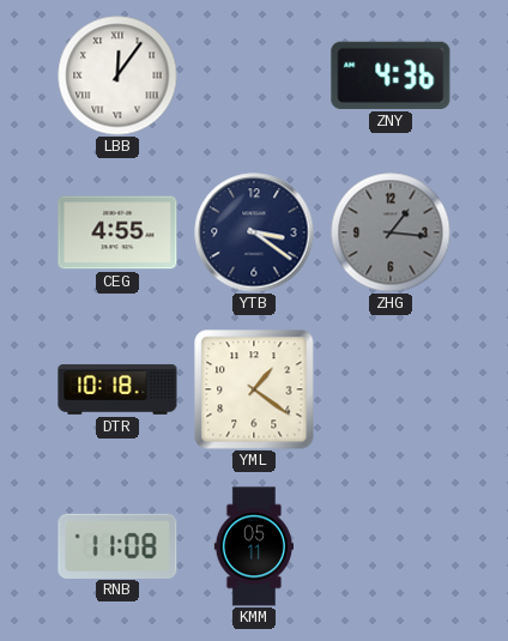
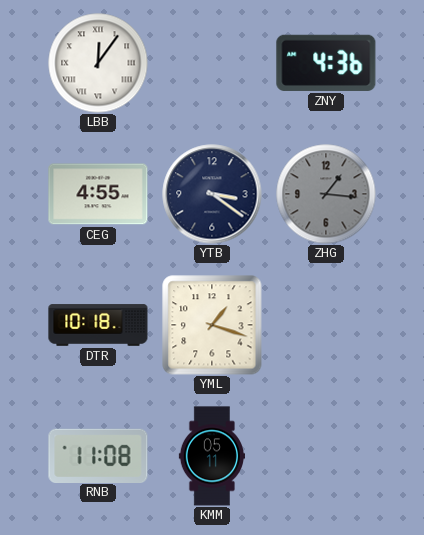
YML: 1:21 -> 1:18 (212, 325)
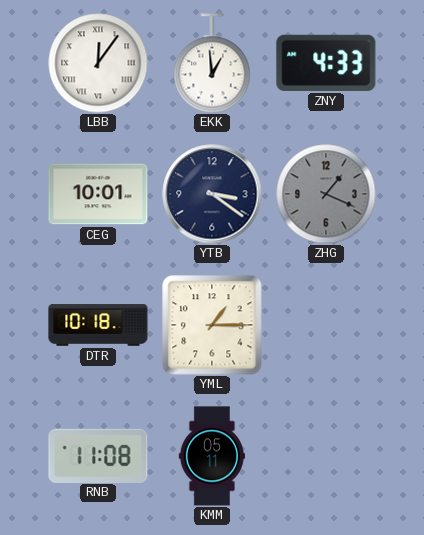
EKK: none -> 12:59 (212, 63)
ZNY: 4:36 -> 4:33 (326, 63)
CEG: 4:55 -> 10:01 (98, 194)
ZHG: 1:16 -> 1:19 (326, 194)
YML: 1:18 -> 1:15 (212, 325)
